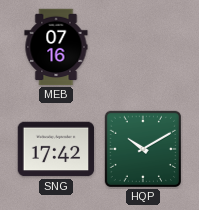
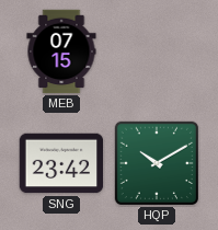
MEB: 07:16 -> 07:15 (61, 51)
SNG: 17:42 -> 23:42 (61, 163)
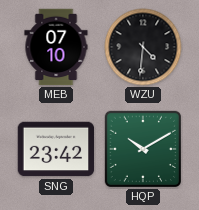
MEB: 07:15 -> 07:10 (56, 47)
WZU: none -> 4:31 (143, 47)
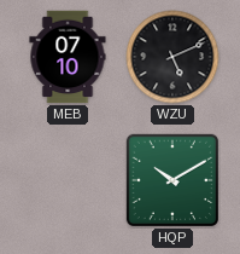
WZU: 4:31 -> 5:11 (172, 57)
SNG: 23:42 -> none (56, 149)
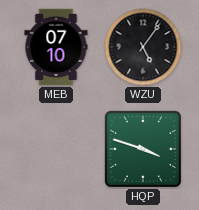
WZU: 5:11 -> 5:06 (143, 47)
HQP: 10:10 -> 3:48 (142, 148)
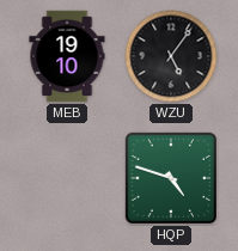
MEB: 07:10 -> 19:10 (67, 56)
HQP: 3:48 -> 4:48 (170, 177)
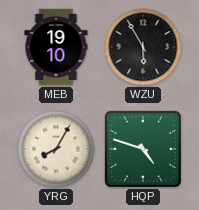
WZU: 5:06 -> 5:55 (143, 47)
YRG: none -> 8:05 (56, 149)
